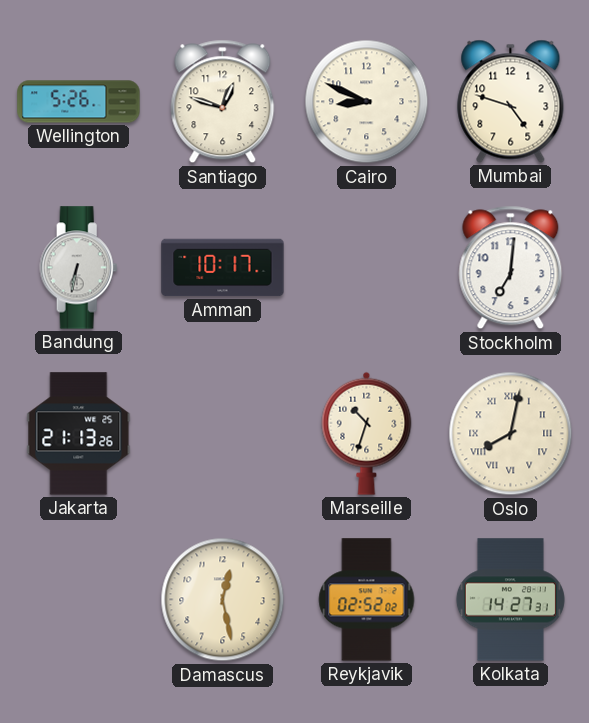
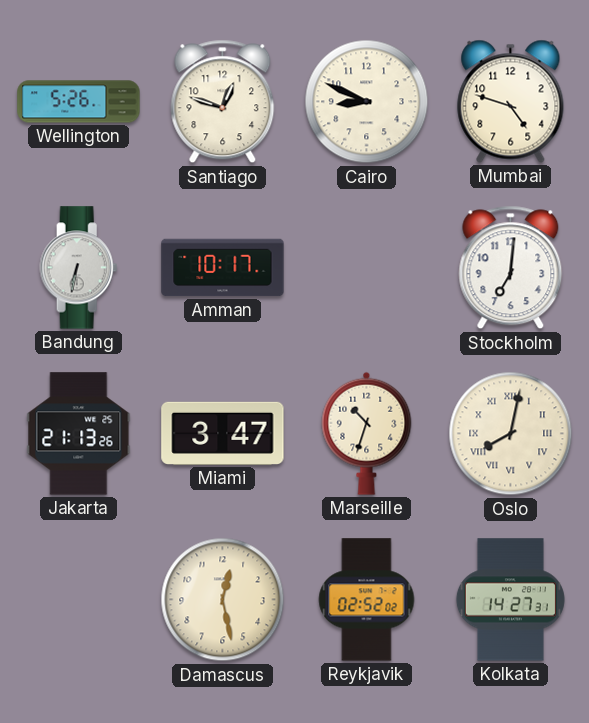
Miami: none -> 3:47 (223, 433)
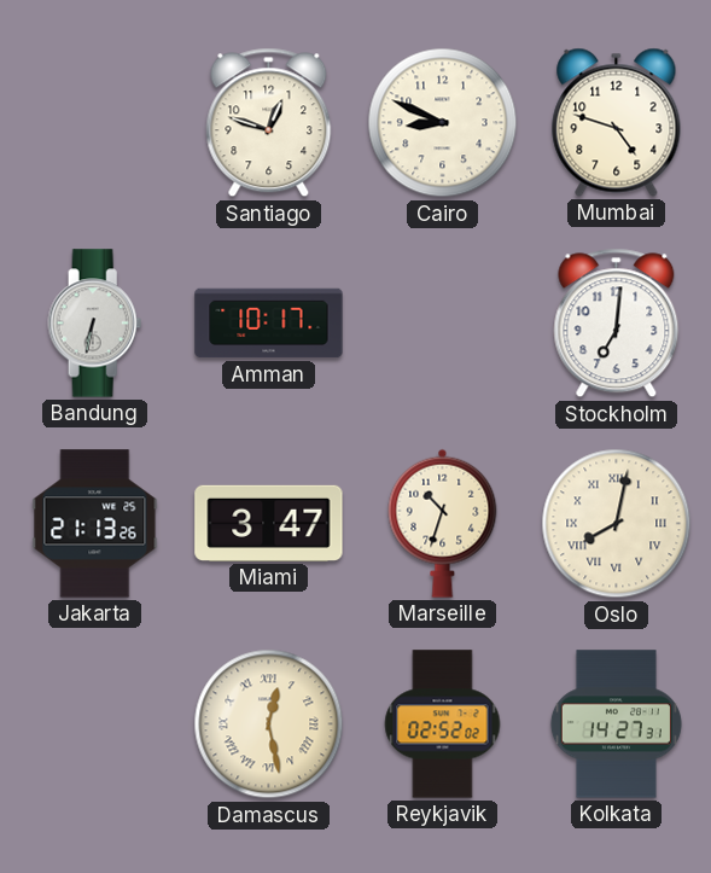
Wellington: 5:26 -> none (79, 102)
Damascus numerals: Arabic -> Roman (269, 724)
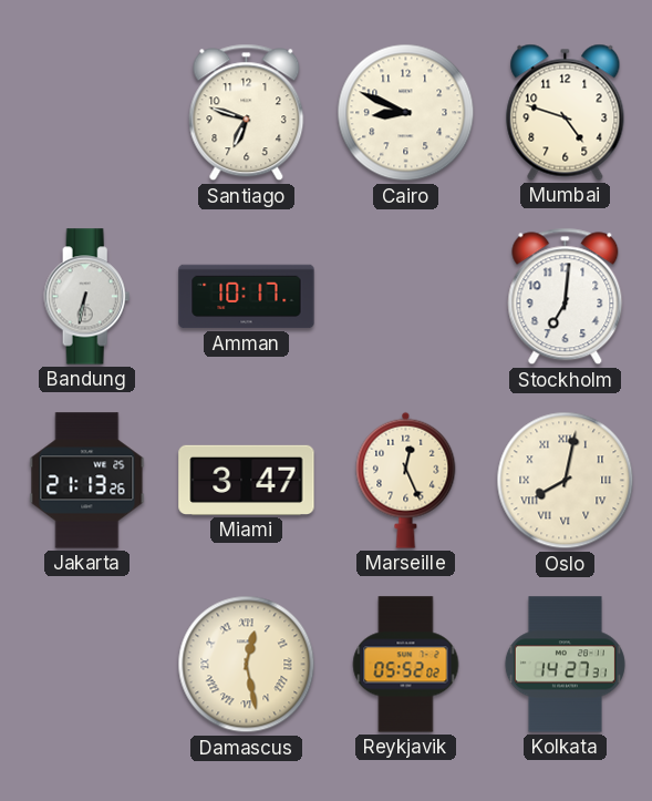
Santiago: 12:48 -> 6:48 (247, 113)
Marseille: 10:33 -> 12:26 (406, 480)
Reykjavik: 02:52 -> 05:52 (406, 665)
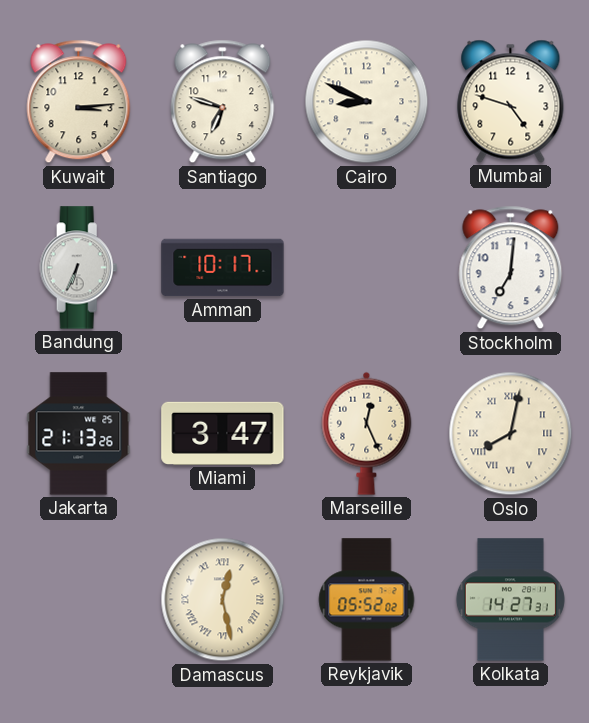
Kuwait: none -> 3:14 (79, 102)
Bandung: 6:32 -> 6:34 (79, 268)
